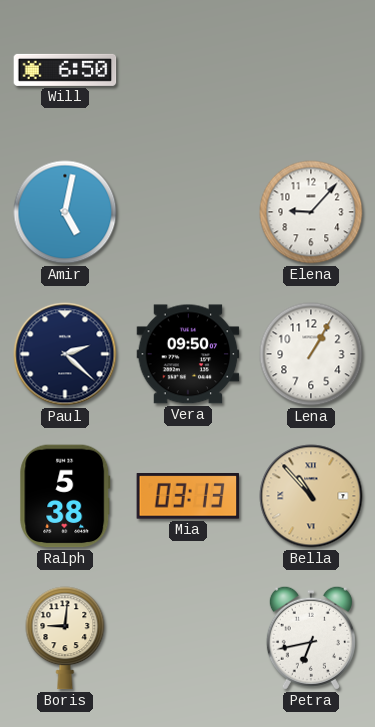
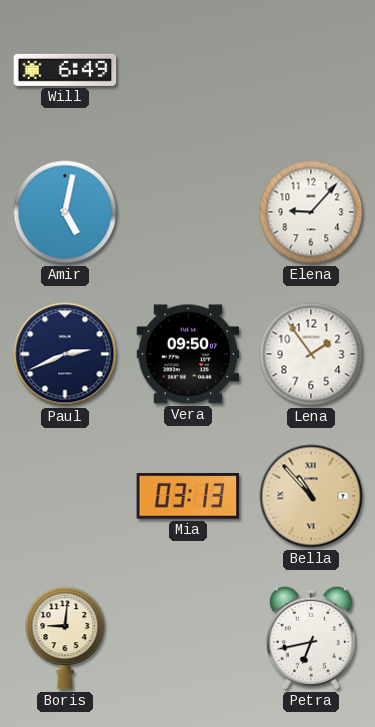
Will: 6:50 -> 6:49 (65, 70)
Paul: 2:22 -> 2:41 (65, 354)
Lena: 1:05 -> 1:54 (311, 354)
Ralph: 5:38 -> none (65, 496)
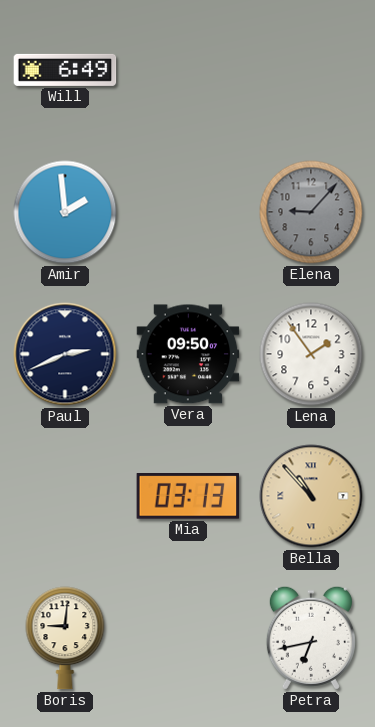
Amir: 5:02 -> 1:59 (65, 212)
Elena dial: white -> grey (311, 212)
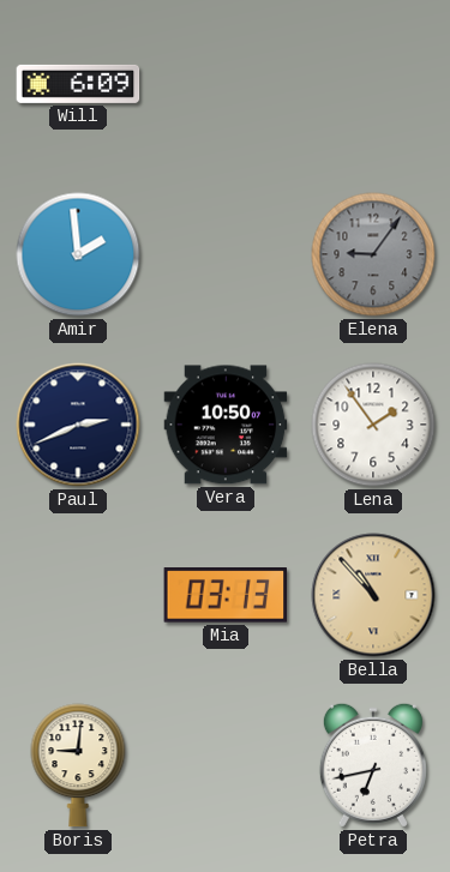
Will: 6:49 -> 6:09 (78, 84)
Elena: 9:07 -> 9:06 (373, 254)
Vera: 09:50 -> 10:50 (226, 425)
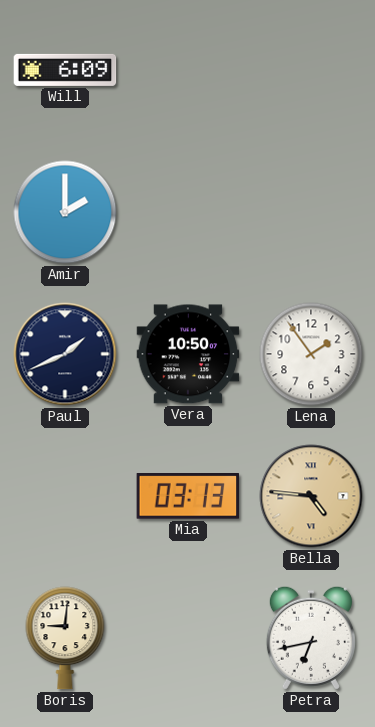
Amir: 1:59 -> 2:00 (65, 212)
Elena: 9:06 -> none (373, 254)
Paul: 2:41 -> 1:41 (65, 354)
Bella: 10:53 -> 4:46 (311, 496)
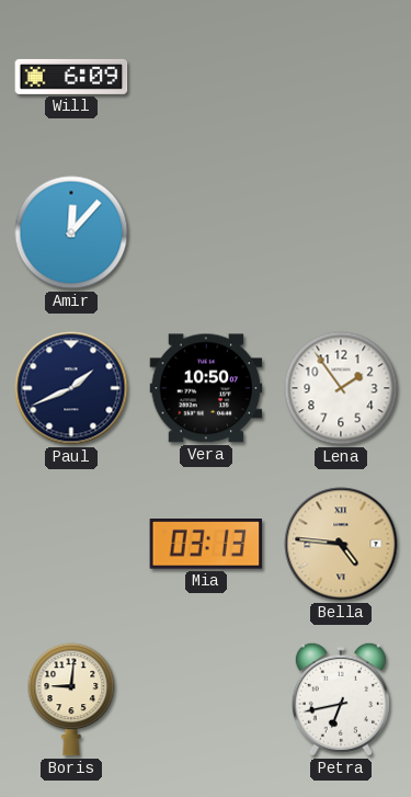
Amir: 2:00 -> 12:07 (71, 232)
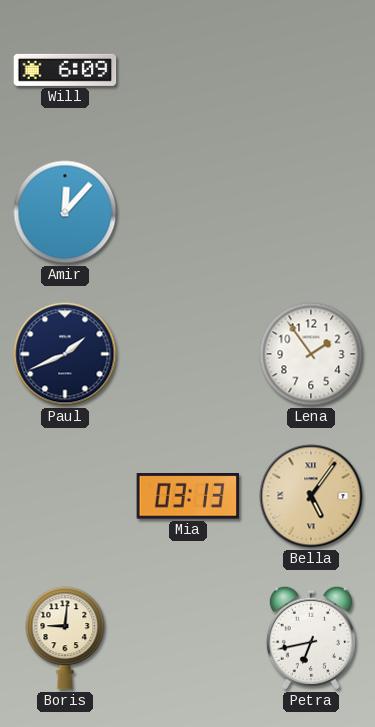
Vera: 10:50 -> none (206, 388)
Bella: 4:46 -> 5:06 (311, 496)
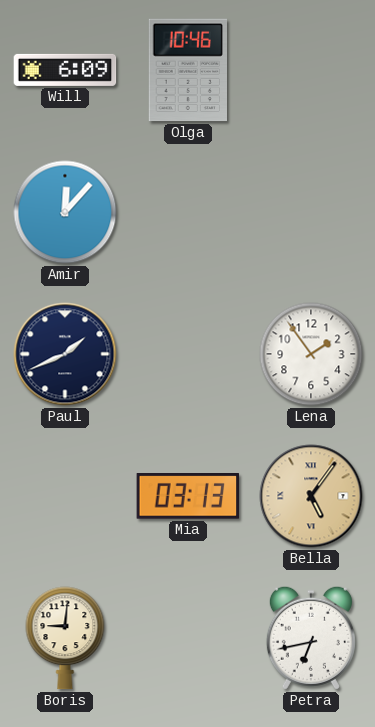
Olga: none -> 10:46 (187, 70)
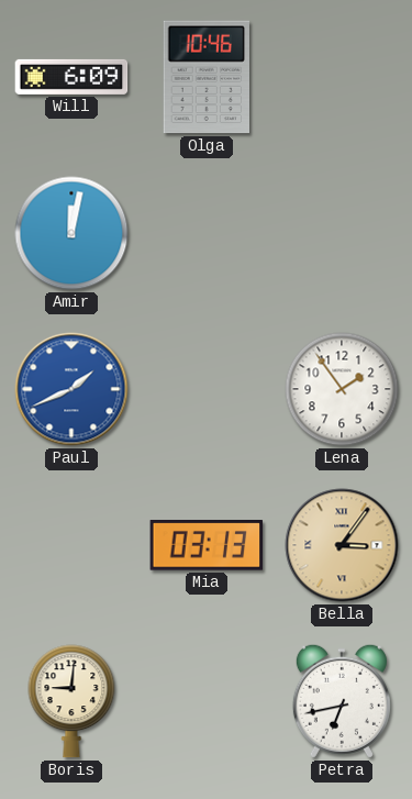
Amir: 12:07 -> 12:02 (71, 233)
Paul dial: navy -> blue (71, 389)
Bella: 5:06 -> 3:06 (342, 545)
